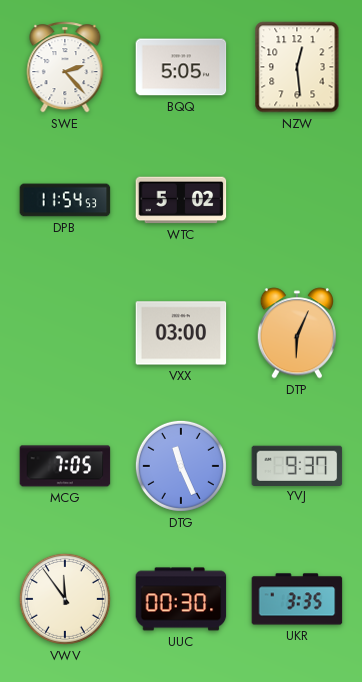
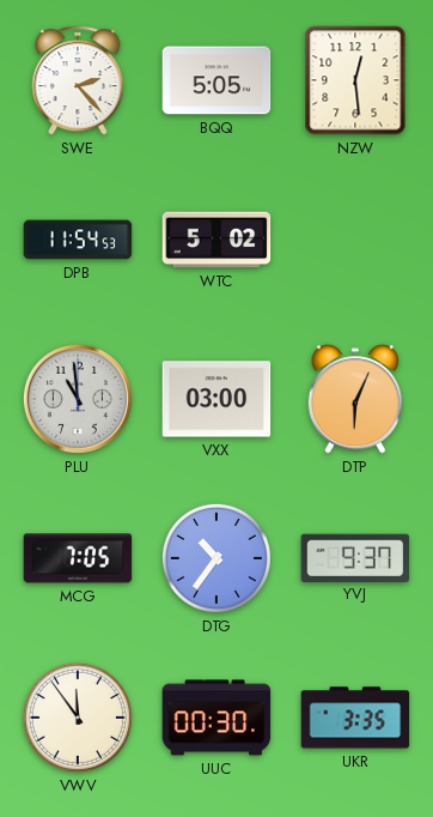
PLU: none -> 10:59 (78, 399)
DTG: 11:26 -> 10:36 (216, 558)
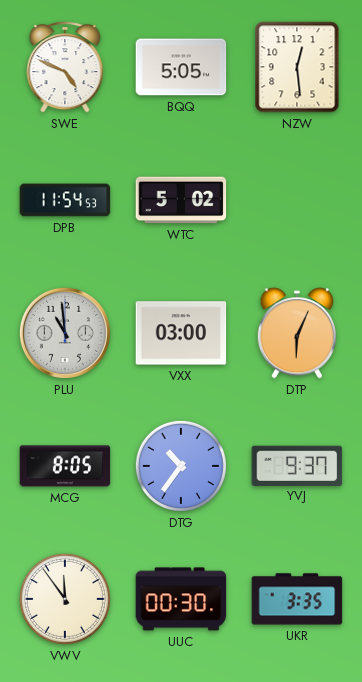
SWE: 2:23 -> 4:49 (65, 67)
MCG: 7:05 -> 8:05 (65, 466)
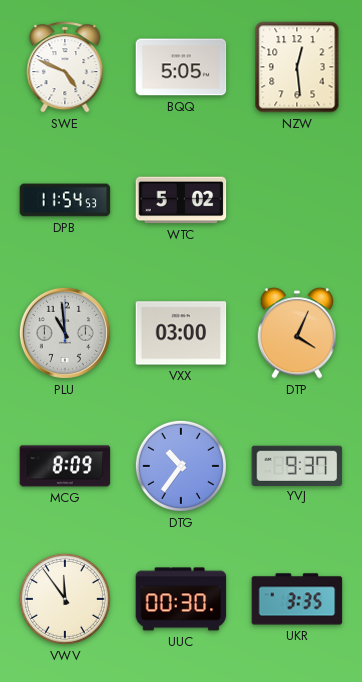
DTP: 6:04 -> 4:04 (297, 333)
MCG: 8:05 -> 8:09 (65, 466)
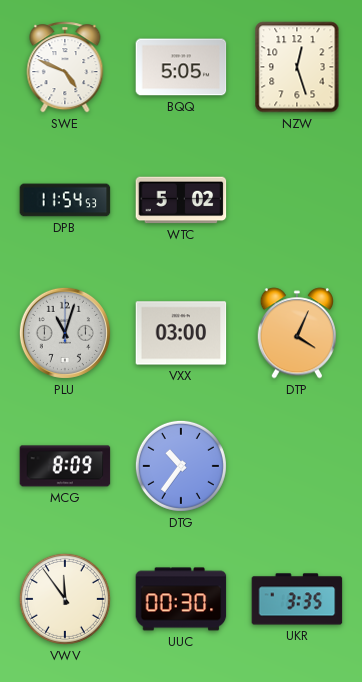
NZW: 12:29 -> 12:27 (297, 67)
PLU: 10:59 -> 11:03 (65, 333)
YVJ: 9:37 -> none (297, 465)
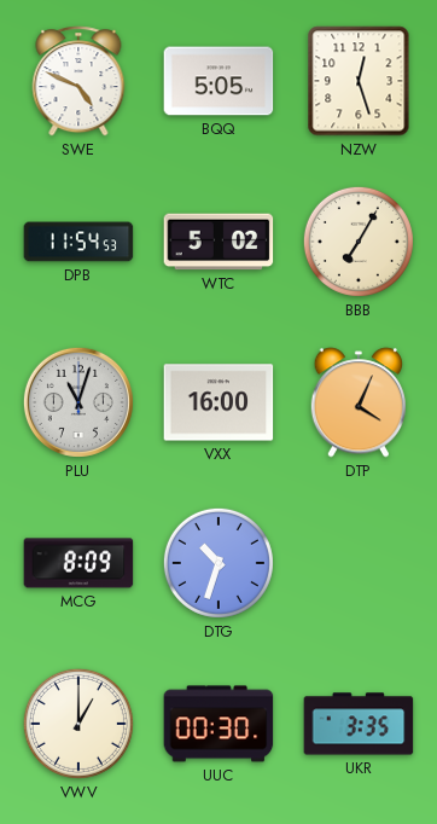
BBB: none -> 7:05 (359, 242)
VXX: 03:00 -> 16:00 (218, 402)
DTG: 10:36 -> 10:33 (218, 563)
VWV: 11:54 -> 1:00 (78, 724)
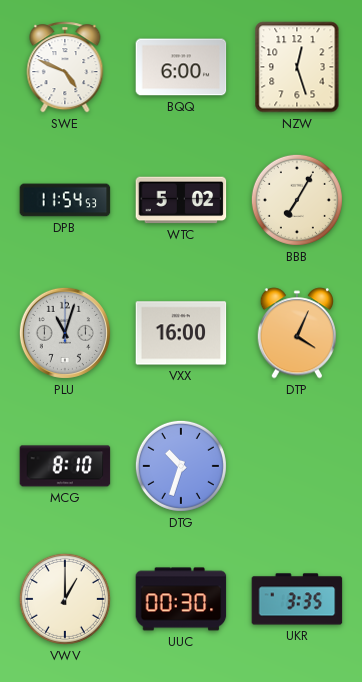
BQQ: 5:05 -> 6:00 (181, 67)
MCG: 8:09 -> 8:10 (65, 466)
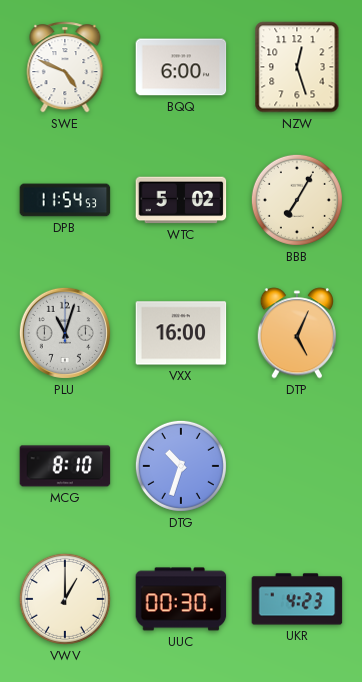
DTP: 4:04 -> 5:04 (297, 333)
UKR: 3:35 -> 4:23 (297, 599)
